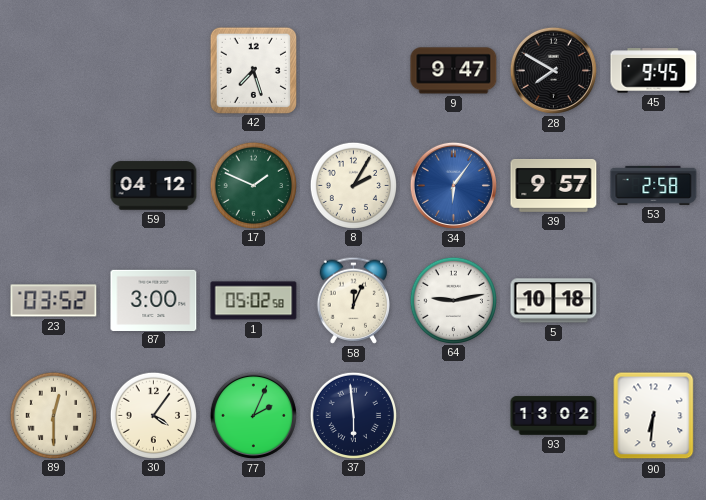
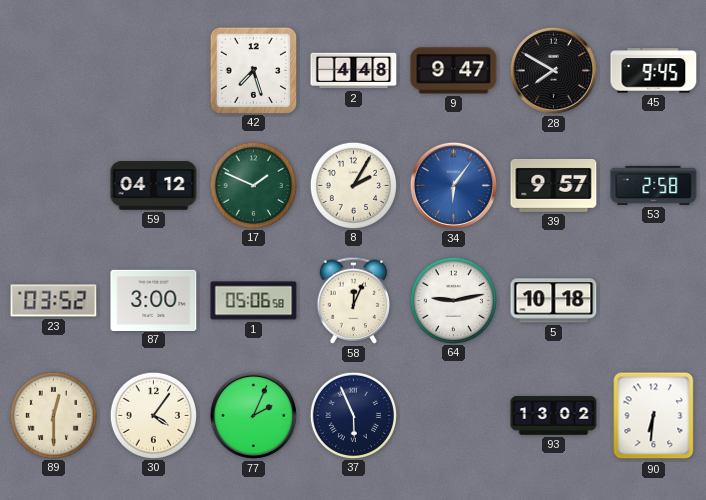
2: none -> 4:48 (354, 71)
1: 05:02 -> 05:06 (254, 301)
37: 5:59 -> 5:56 (353, 415)
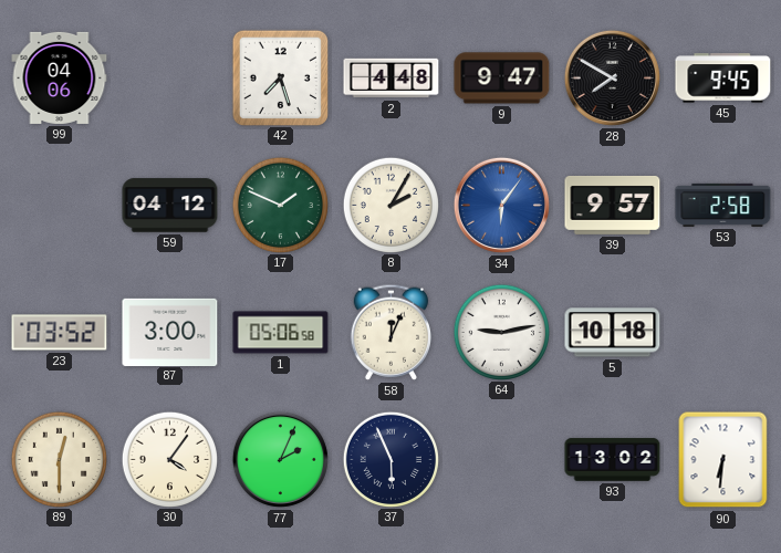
99: none -> 04:06 (60, 77)
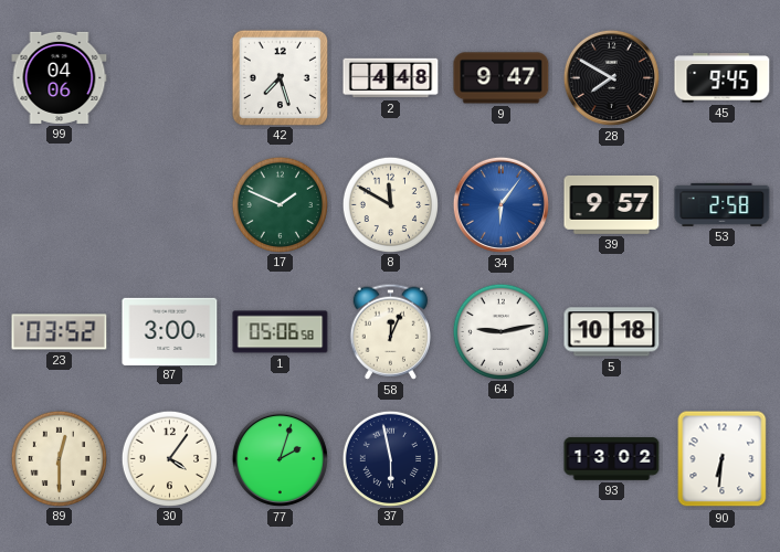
59: 04:12 -> none (170, 206)
8: 2:05 -> 11:50 (390, 204)
77: 2:04 -> 2:03 (280, 458)
37: 5:56 -> 5:58 (390, 458)
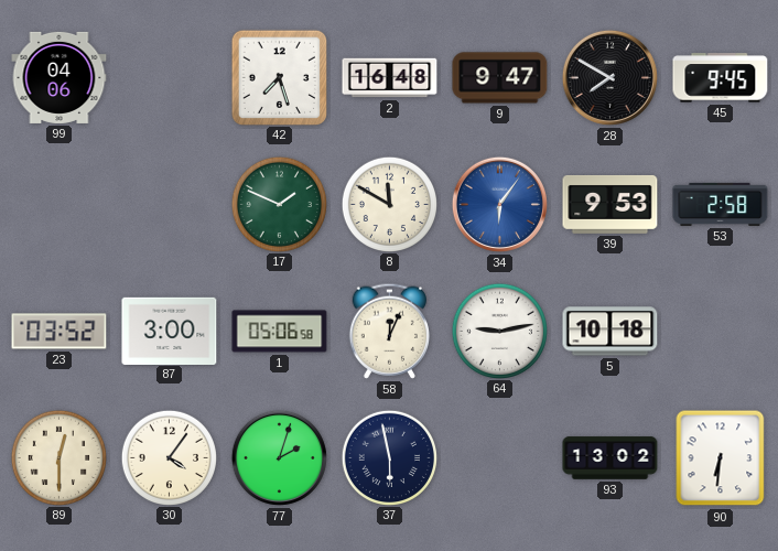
2: 4:48 -> 16:48 (390, 78)
39: 9:57 -> 9:53 (610, 204)
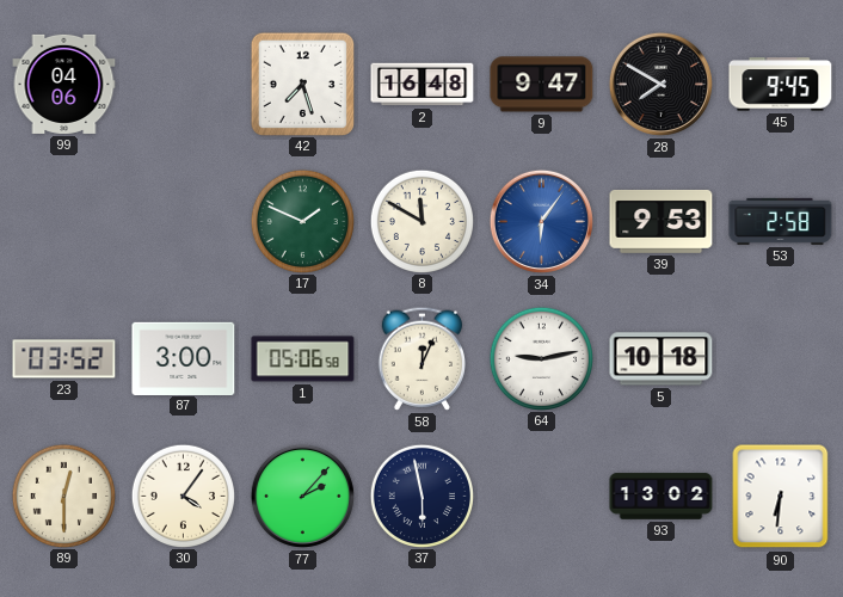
77: 2:03 -> 2:07 (302, 496)
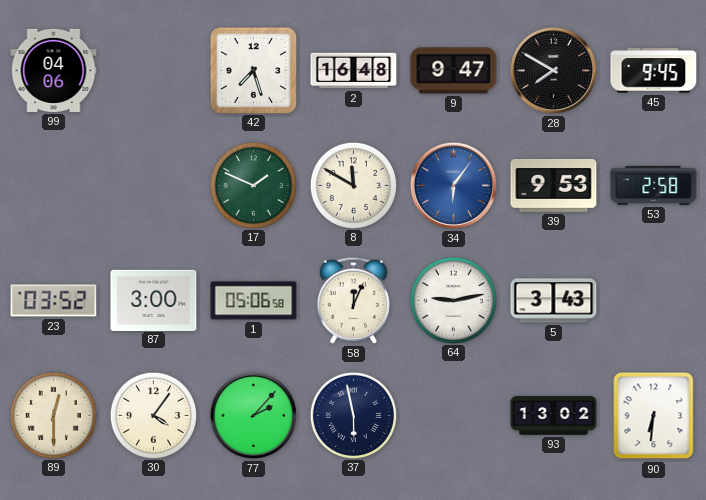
5: 10:18 -> 3:43 (554, 301)
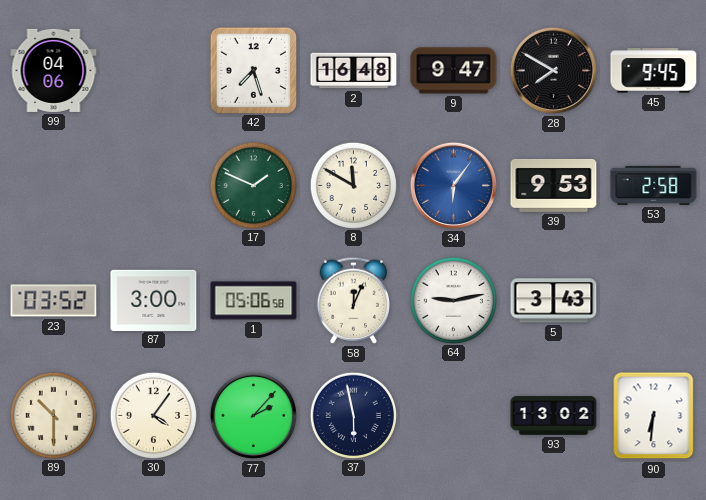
89: 12:30 -> 10:30 (53, 415)
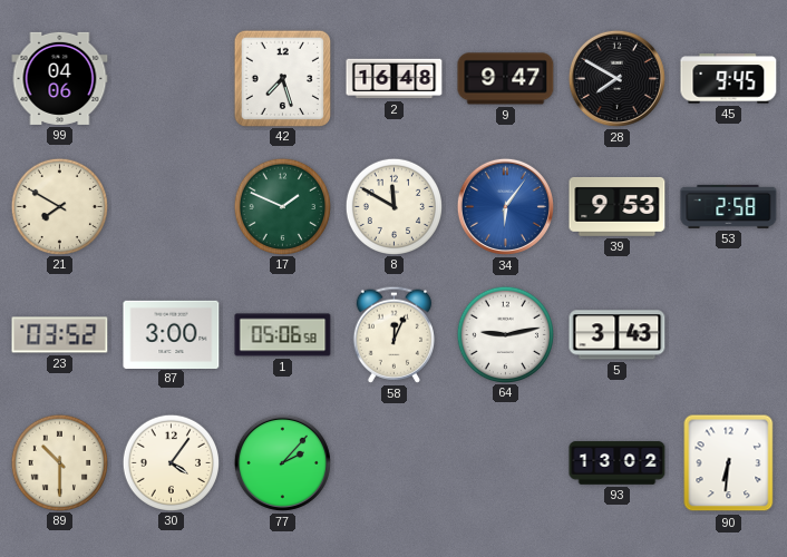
21: none -> 7:50 (59, 206)
37: 5:58 -> none (353, 415)
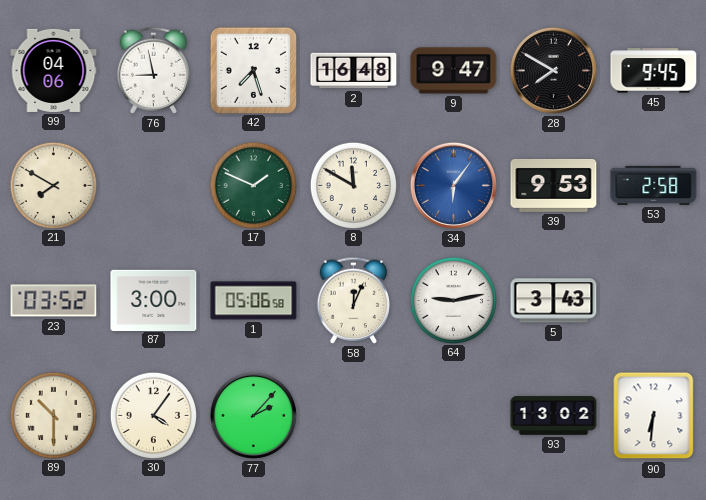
76: none -> 8:58 (153, 70)
